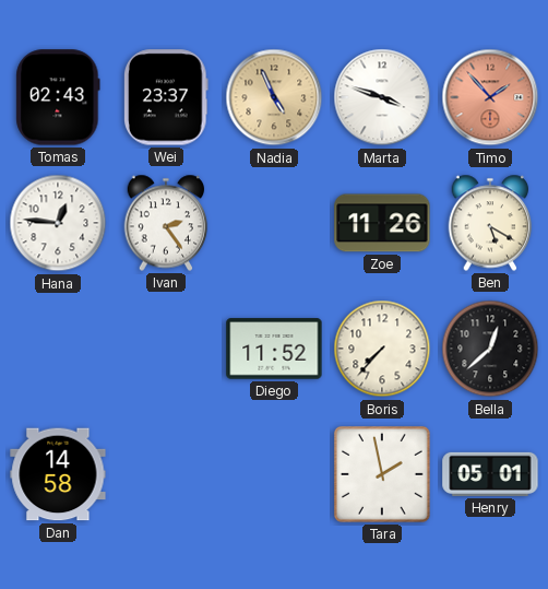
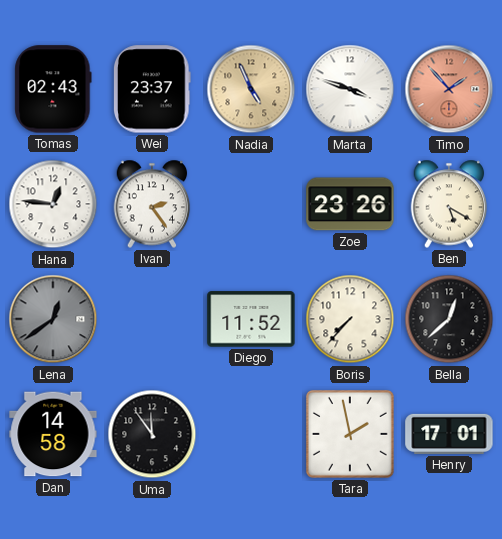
Zoe: 11:26 -> 23:26 (350, 204)
Lena: none -> 12:39 (53, 319)
Uma: none -> 11:54 (152, 434)
Henry: 05:01 -> 17:01 (449, 434)
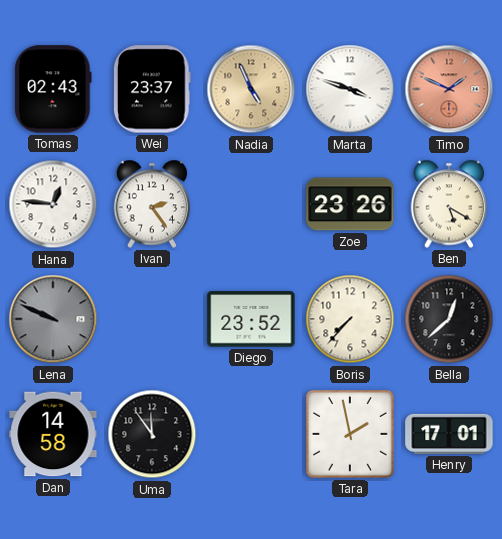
Timo: 1:53 -> 1:49 (449, 89)
Lena: 12:39 -> 9:49 (53, 319)
Diego: 11:52 -> 23:52 (251, 319)
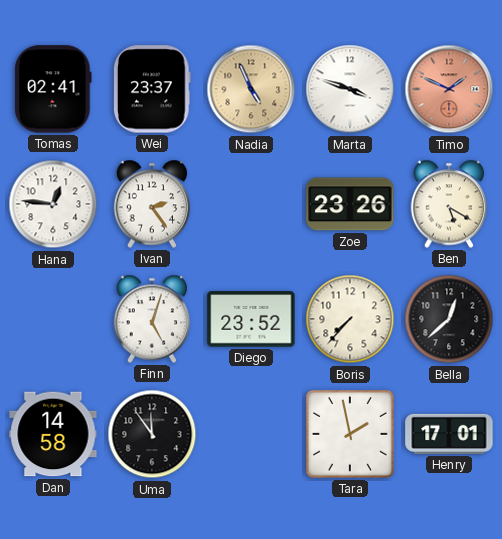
Tomas: 02:43 -> 02:41 (53, 89)
Lena: 9:49 -> none (53, 319)
Finn: none -> 5:03 (152, 319)
